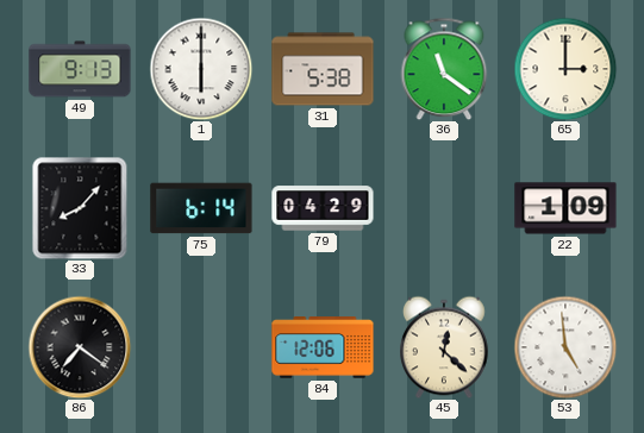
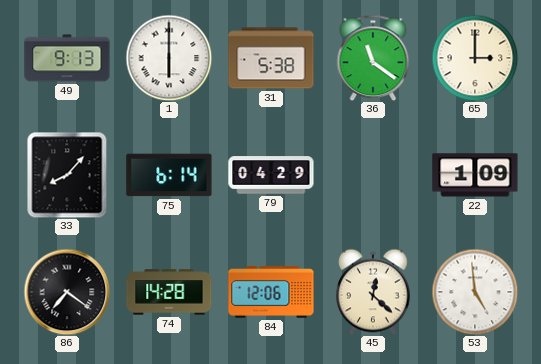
74: none -> 14:28 (169, 292)
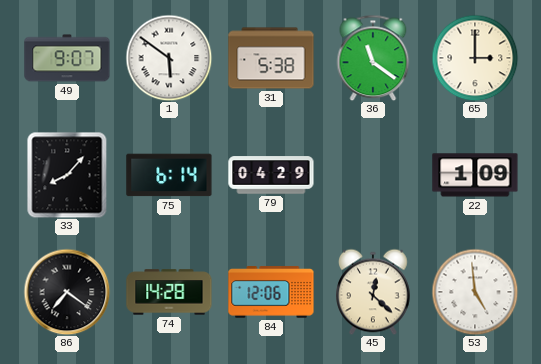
49: 9:13 -> 9:07 (67, 58)
1: 6:00 -> 5:51 (169, 58)
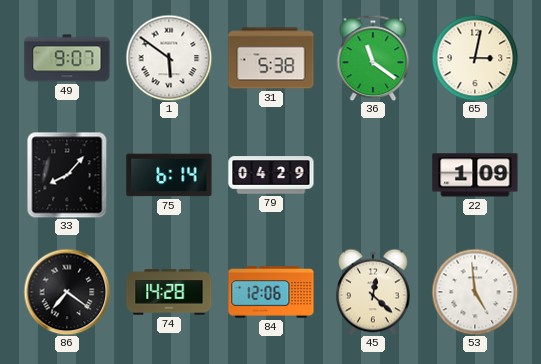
65: 3:00 -> 3:02 (475, 58)
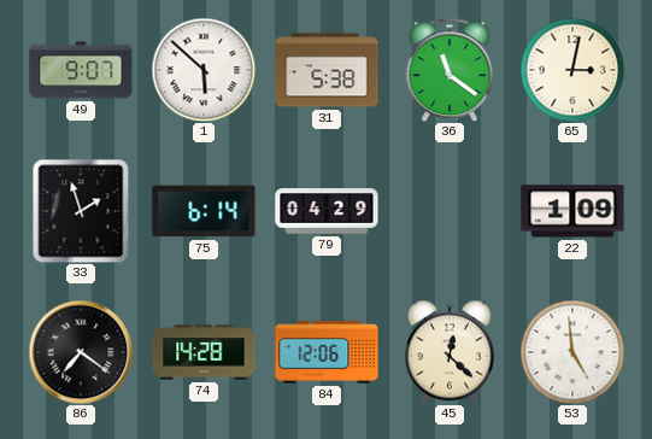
1: 5:51 -> 5:52 (204, 70)
33: 8:07 -> 1:57 (81, 211)
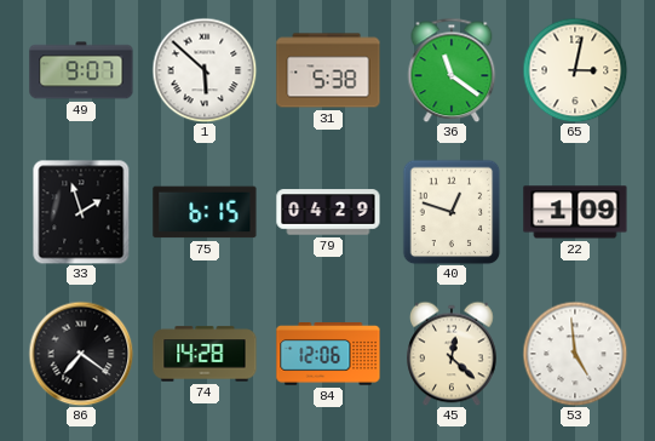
75: 6:14 -> 6:15 (205, 212)
40: none -> 12:48 (452, 212)
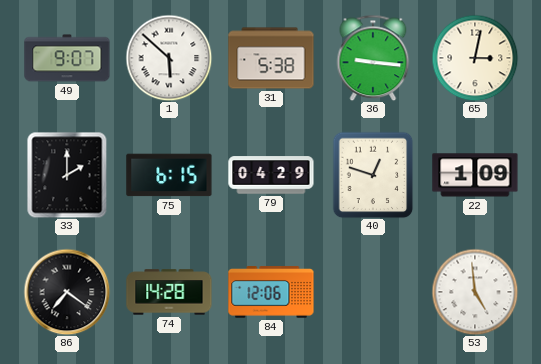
36: 11:21 -> 9:16 (373, 58)
33: 1:57 -> 2:00 (67, 175)
45: 12:22 -> none (453, 354)
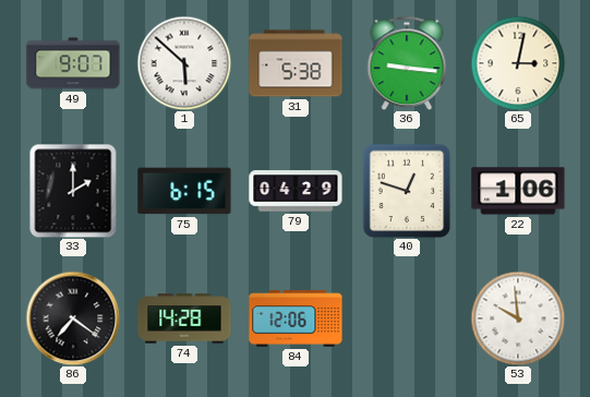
22: 1:09 -> 1:06 (518, 191)
53: 4:59 -> 9:59 (518, 318)
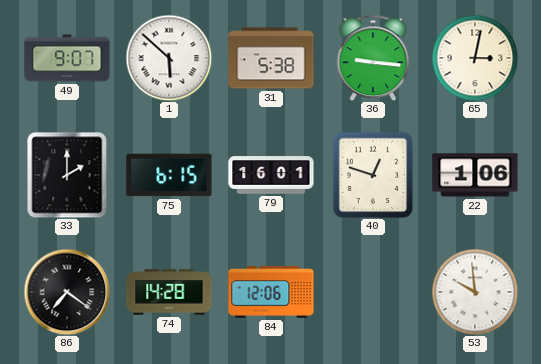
79: 04:29 -> 16:01 (271, 175)
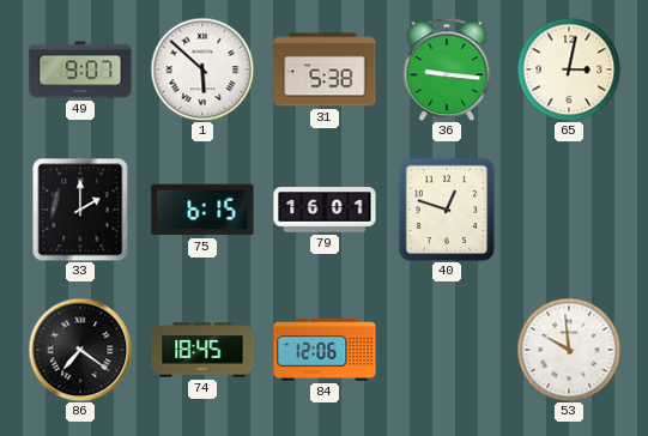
22: 1:06 -> none (475, 175)
74: 14:28 -> 18:45 (202, 350)
